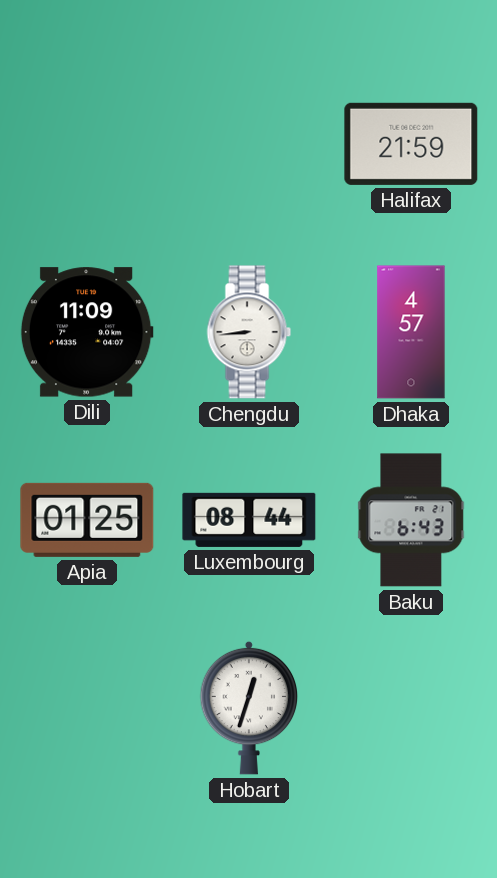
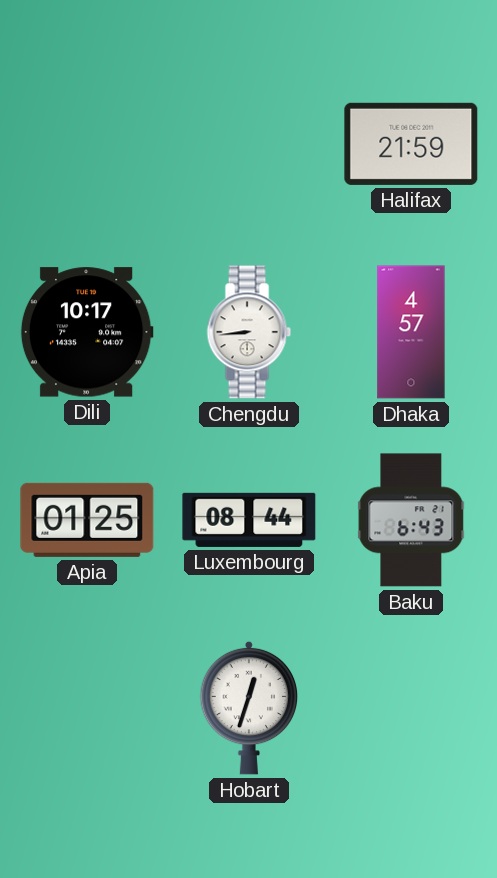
Dili: 11:09 -> 10:17 (87, 332)
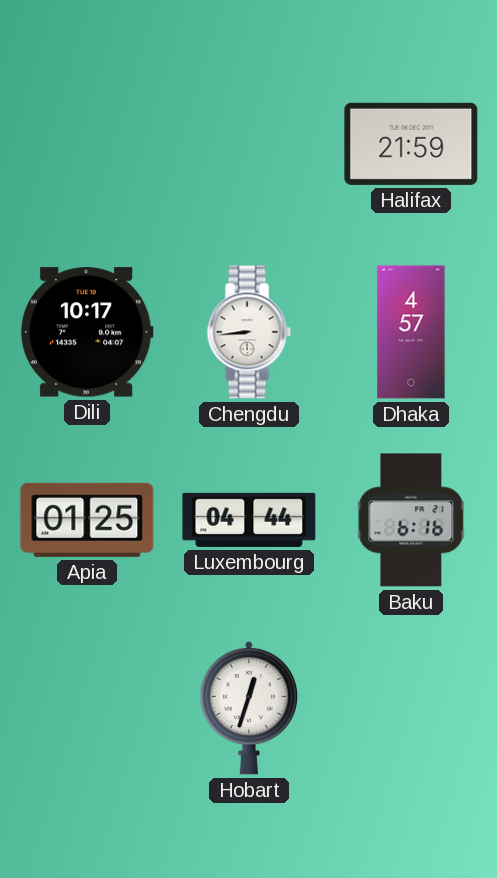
Luxembourg: 08:44 -> 04:44 (249, 520)
Baku: 6:43 -> 6:16 (411, 520)
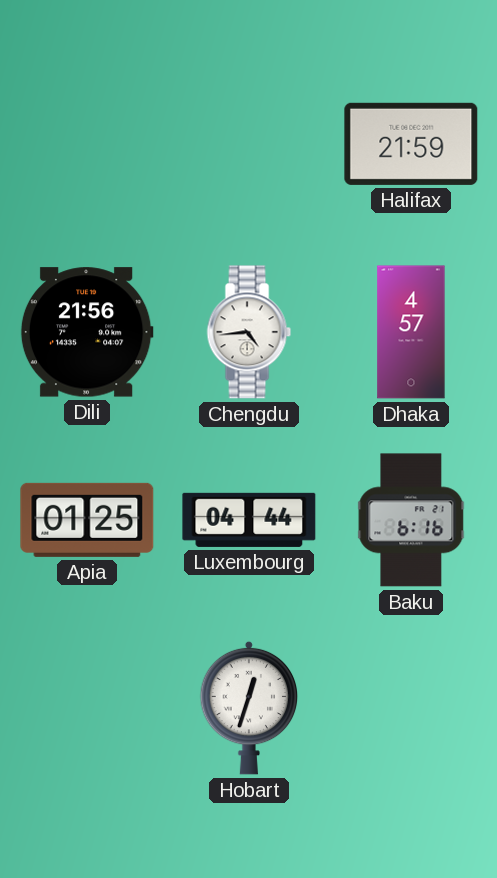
Dili: 10:17 -> 21:56 (87, 332)
Chengdu: 8:44 -> 4:44 (249, 332)
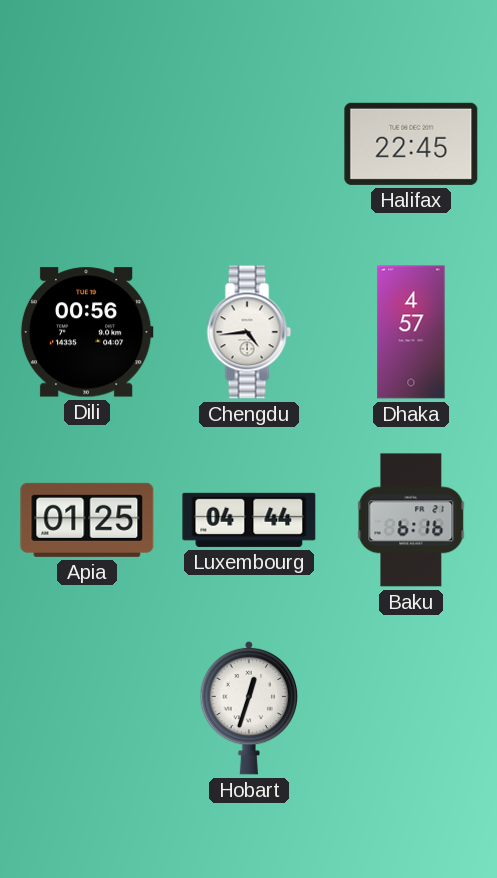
Halifax: 21:59 -> 22:45 (411, 144)
Dili: 21:56 -> 00:56 (87, 332)
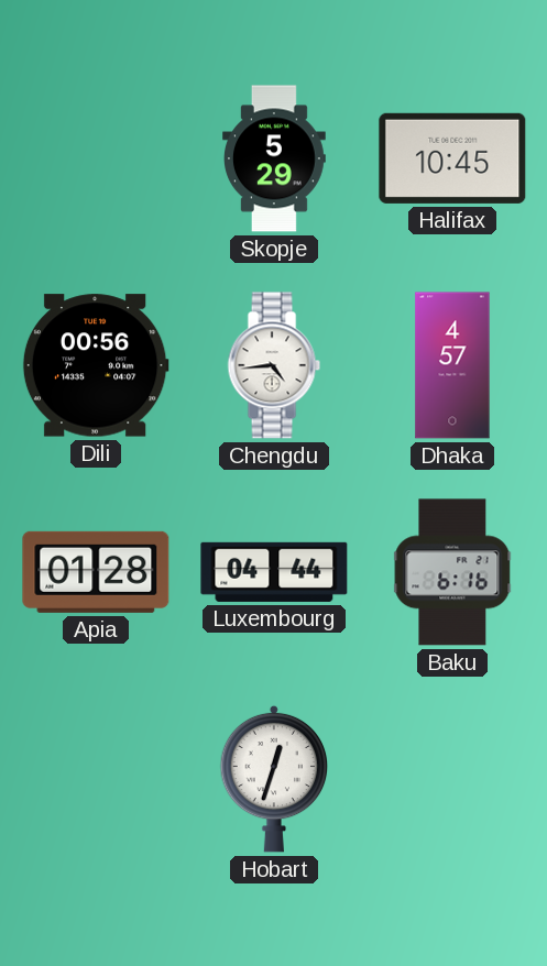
Skopje: none -> 5:29 (275, 158)
Halifax: 22:45 -> 10:45 (452, 158)
Apia: 01:25 -> 01:28 (96, 572)
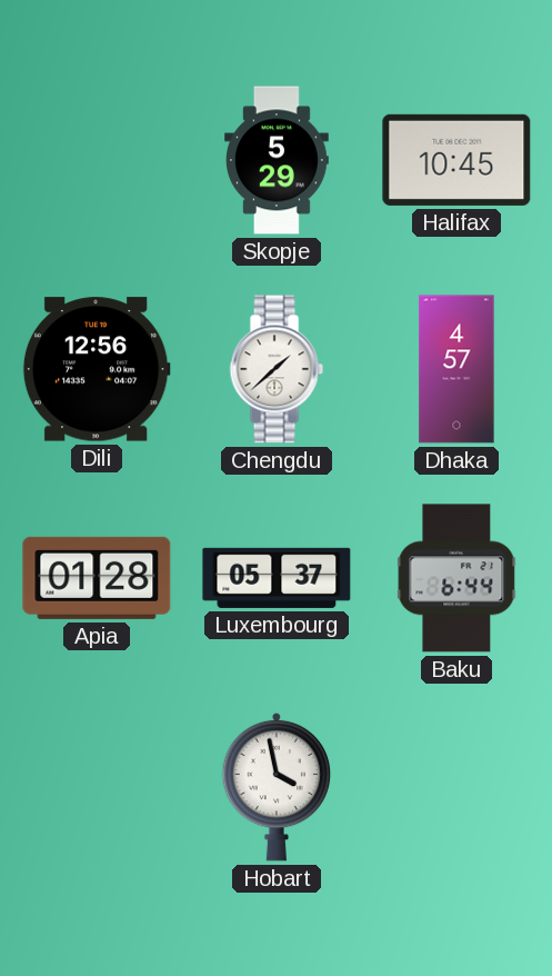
Dili: 00:56 -> 12:56 (97, 369)
Chengdu: 4:44 -> 1:38 (277, 369)
Luxembourg: 04:44 -> 05:37 (277, 578)
Baku: 6:16 -> 6:44 (456, 578)
Hobart: 12:33 -> 3:58 (277, 787)
